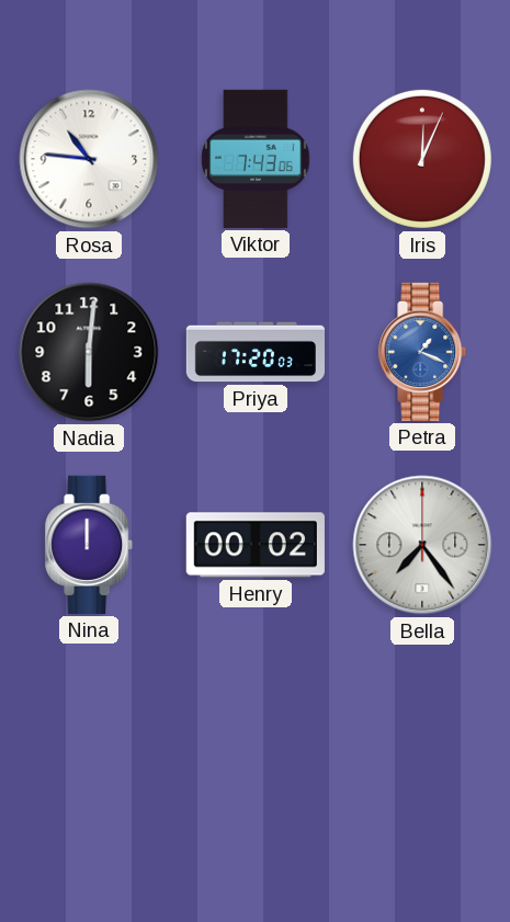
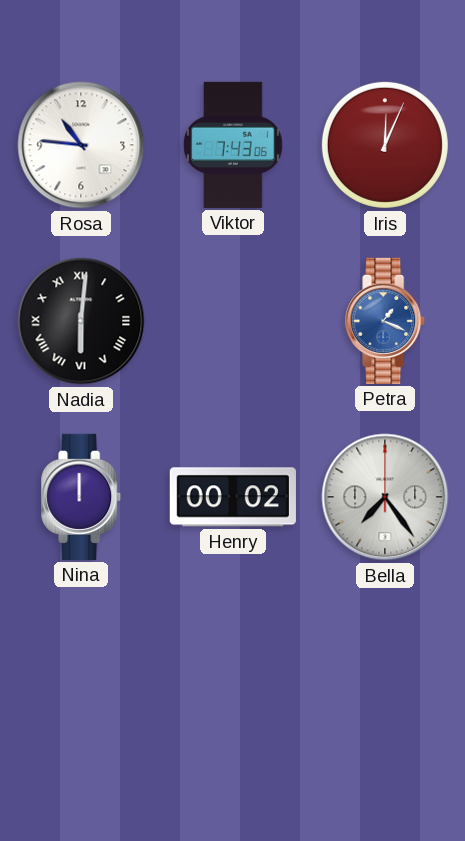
Nadia numerals: Arabic -> Roman (81, 321)
Priya: 17:20 -> none (254, 352)
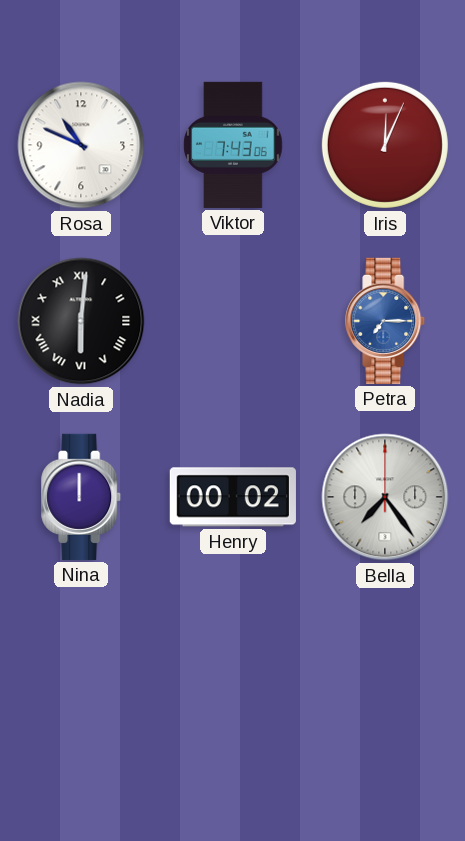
Rosa: 10:46 -> 10:49 (81, 145)
Petra: 1:19 -> 7:15 (386, 321)
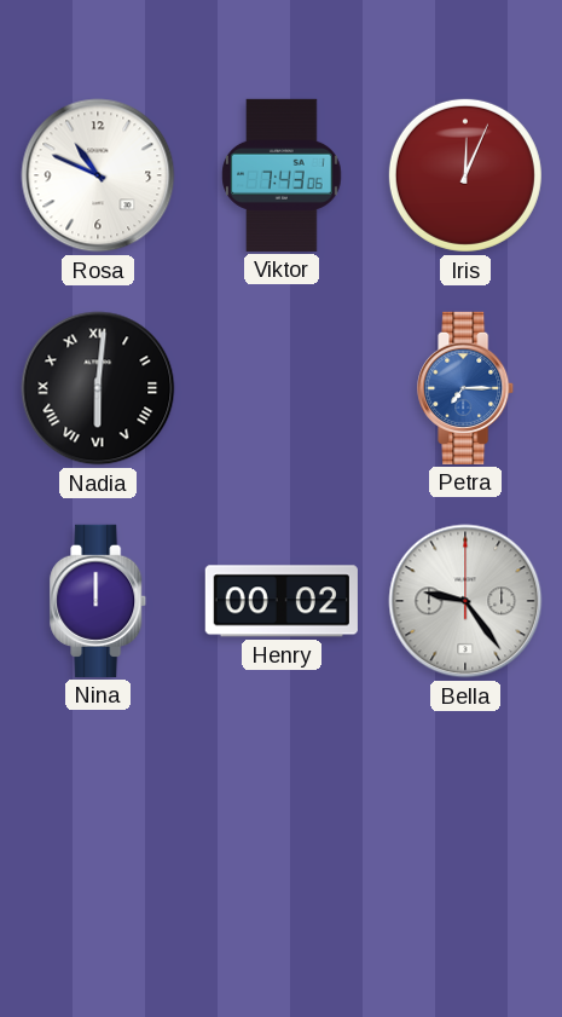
Bella: 7:24 -> 9:24 (465, 601)
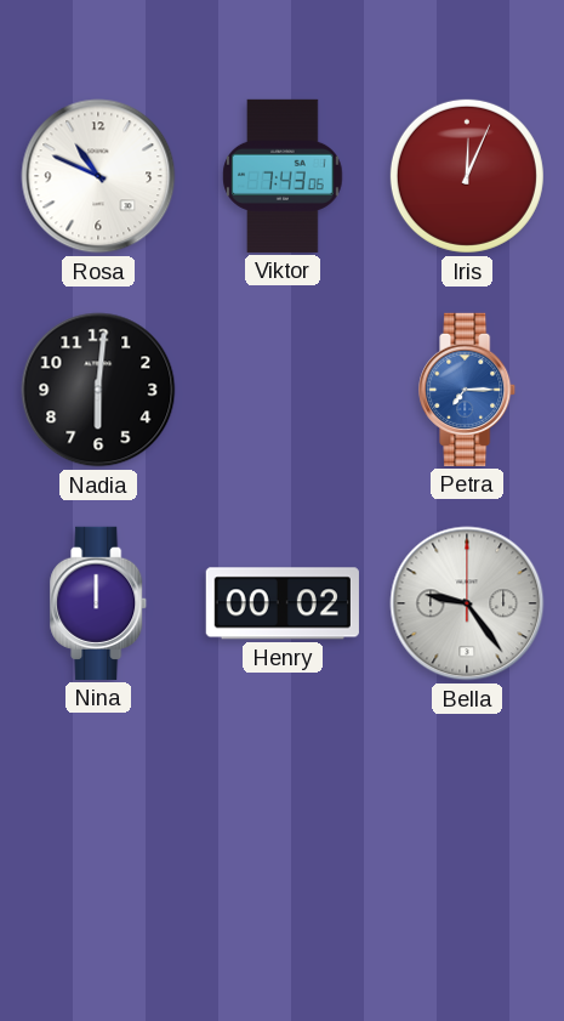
Nadia numerals: Roman -> Arabic (98, 390)
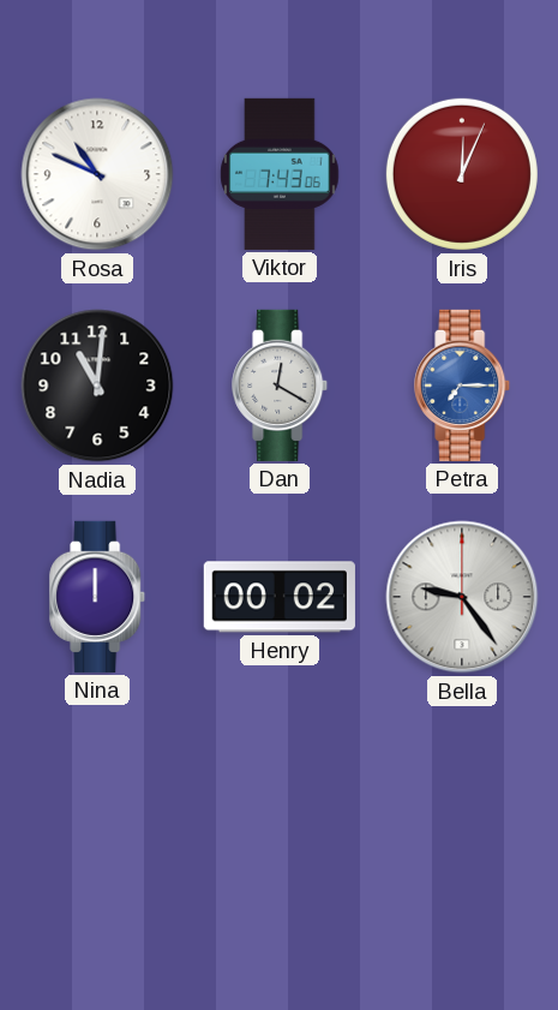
Nadia: 6:01 -> 11:01 (97, 386)
Dan: none -> 12:20 (281, 386)
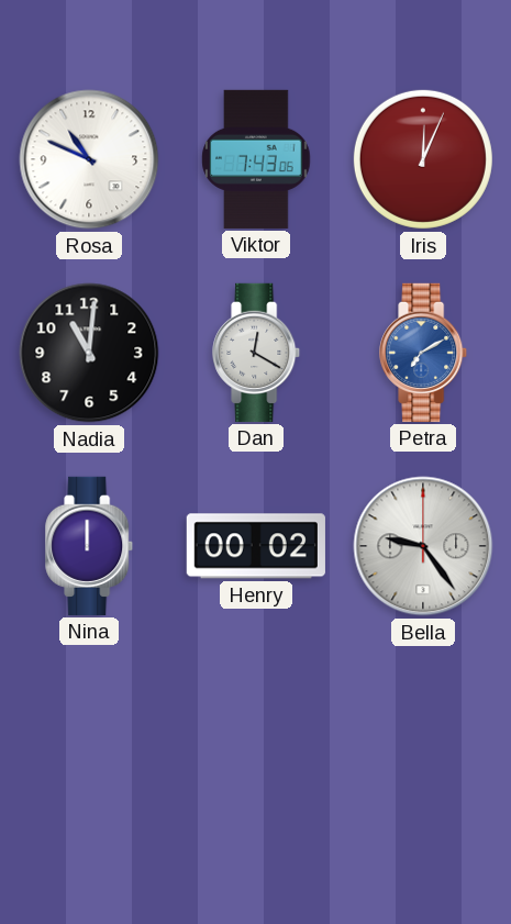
Petra: 7:15 -> 7:10 (424, 353)
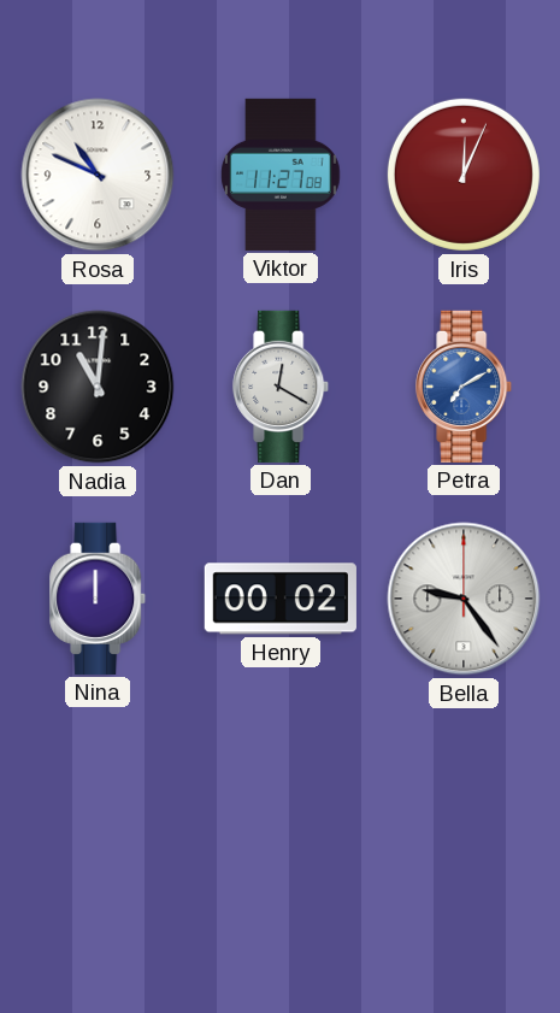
Viktor: 7:43 -> 11:27 (281, 175)
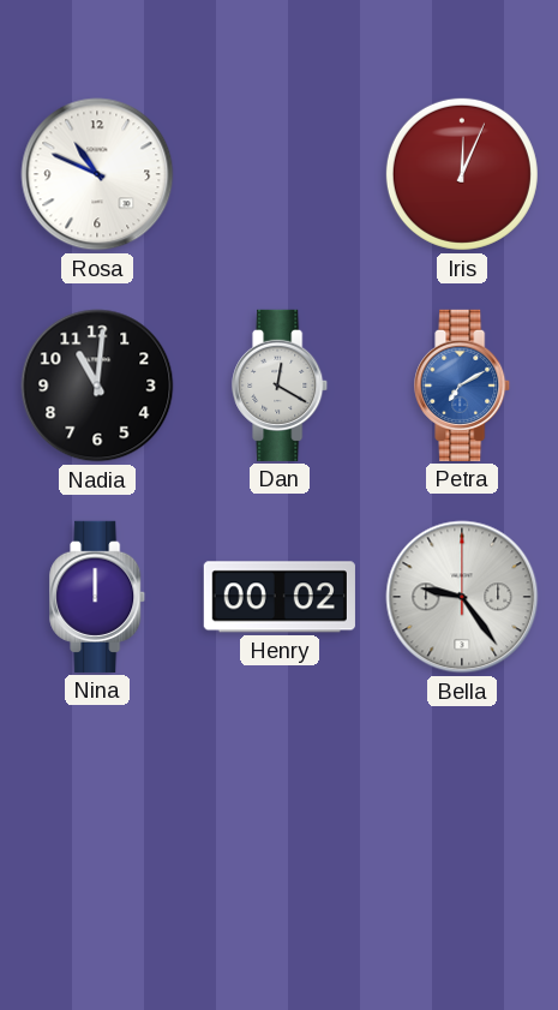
Viktor: 11:27 -> none (281, 175)
